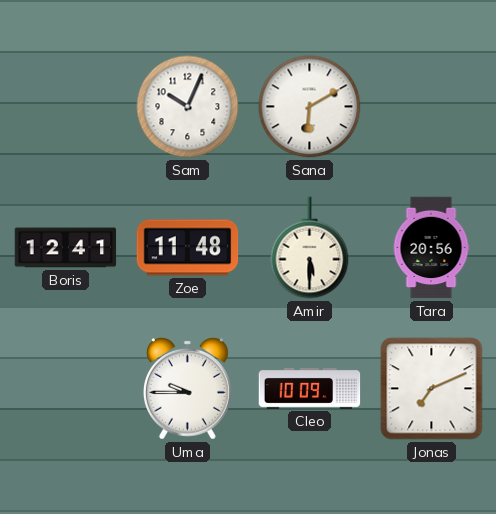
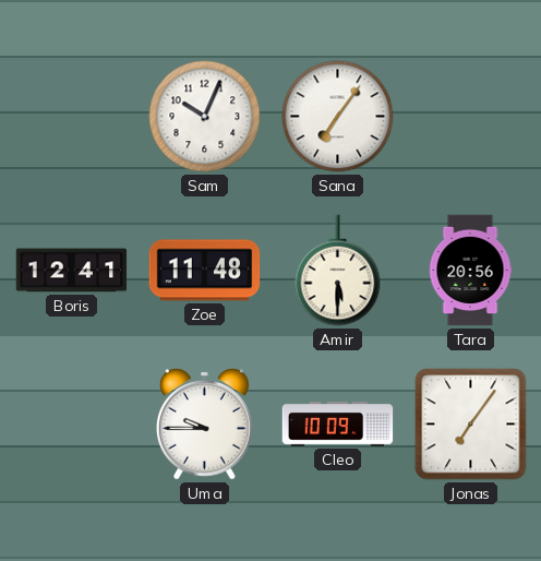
Sana: 6:10 -> 7:06 (338, 117)
Jonas: 7:11 -> 7:06 (471, 425)
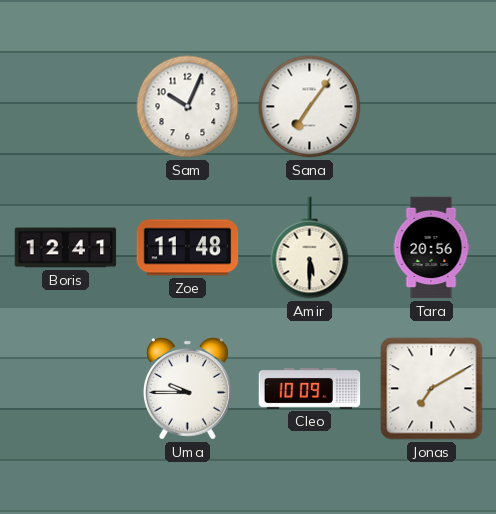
Jonas: 7:06 -> 7:10 (432, 389)
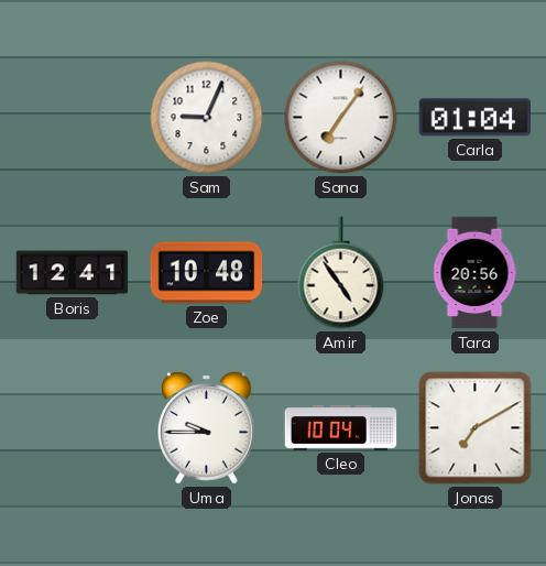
Sam: 10:04 -> 9:04 (207, 118)
Carla: none -> 01:04 (476, 118)
Zoe: 11:48 -> 10:48 (207, 273)
Amir: 5:30 -> 4:54 (341, 273)
Cleo: 10:09 -> 10:04 (341, 428)
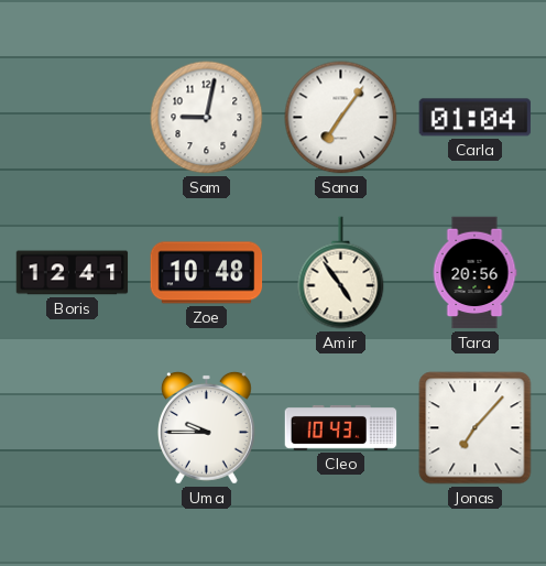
Sam: 9:04 -> 9:02 (207, 118)
Cleo: 10:04 -> 10:43 (341, 428)
Jonas: 7:10 -> 7:07 (476, 428)
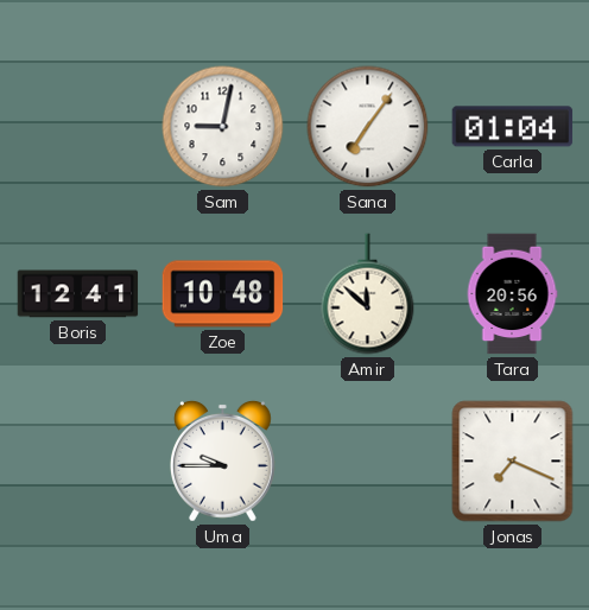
Amir: 4:54 -> 11:52 (368, 294)
Cleo: 10:43 -> none (341, 428)
Jonas: 7:07 -> 7:19 (513, 462)
